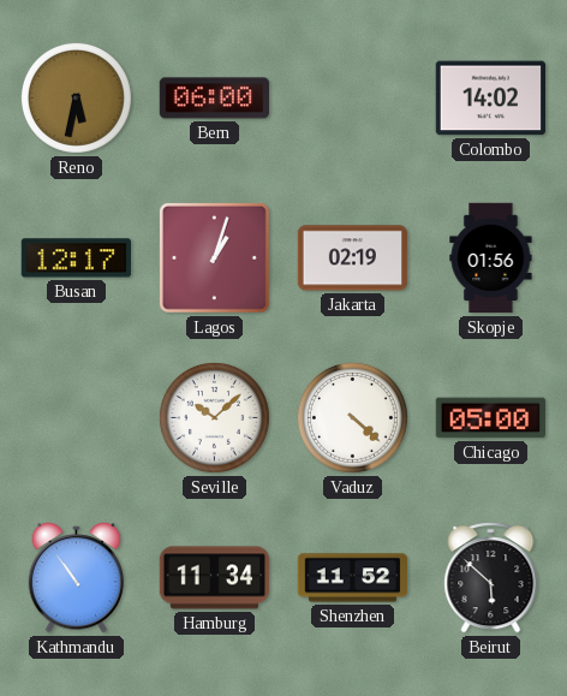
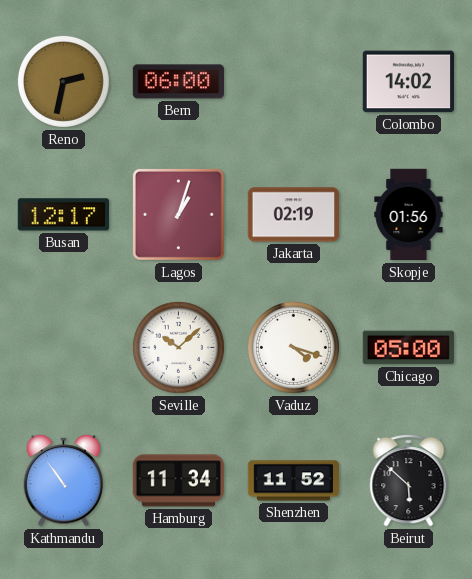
Reno: 5:32 -> 2:32 (63, 81)
Vaduz: 4:22 -> 4:18 (293, 347)
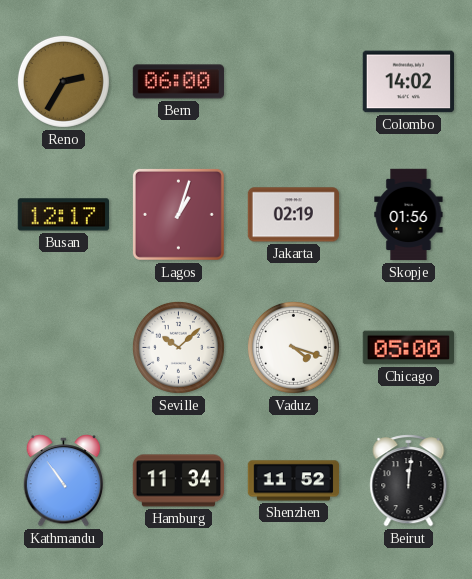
Reno: 2:32 -> 2:35 (63, 81)
Beirut: 5:52 -> 12:01 (409, 481)
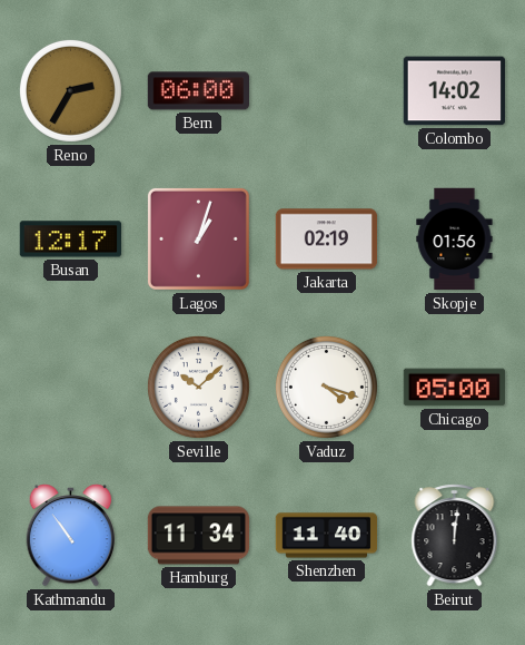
Shenzhen: 11:52 -> 11:40 (327, 536)
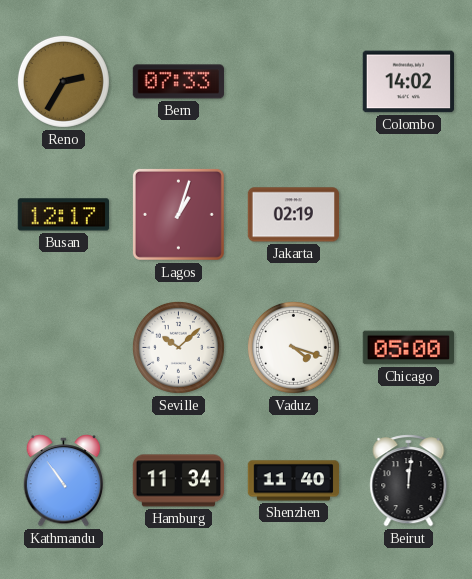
Bern: 06:00 -> 07:33 (179, 82)
Skopje: 01:56 -> none (455, 240)
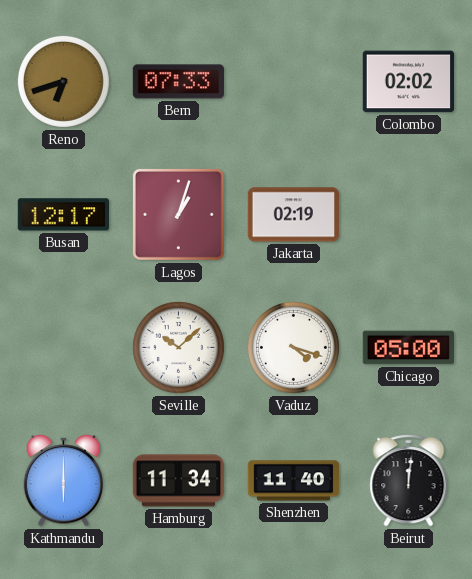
Reno: 2:35 -> 6:42 (63, 81)
Colombo: 14:02 -> 02:02 (408, 82)
Kathmandu: 10:54 -> 6:00 (64, 481)
